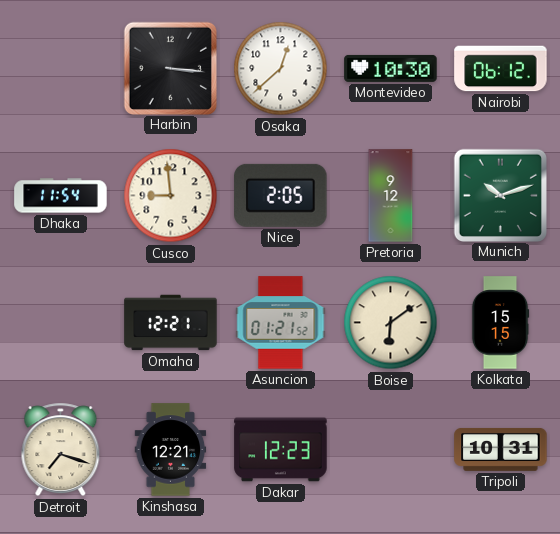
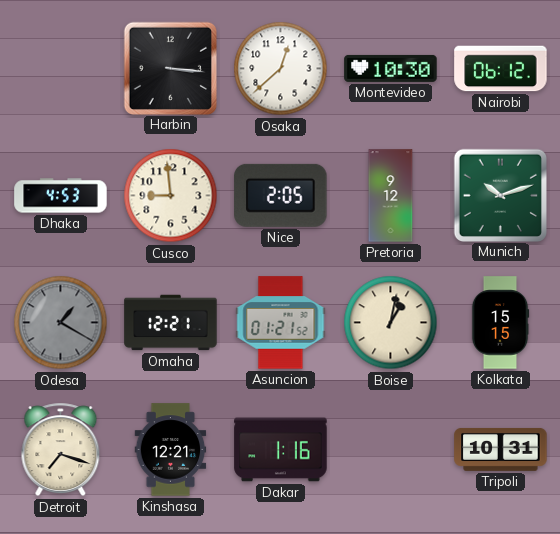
Dhaka: 11:54 -> 4:53 (61, 196)
Odesa: none -> 1:20 (61, 323)
Boise: 6:09 -> 1:02 (391, 323)
Dakar: 12:23 -> 1:16 (281, 450)
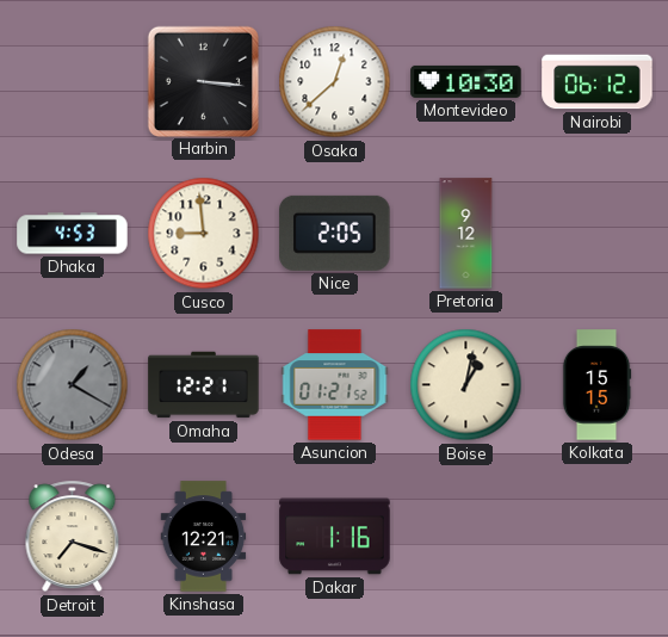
Munich: 10:12 -> none (500, 195)
Tripoli: 10:31 -> none (501, 449)
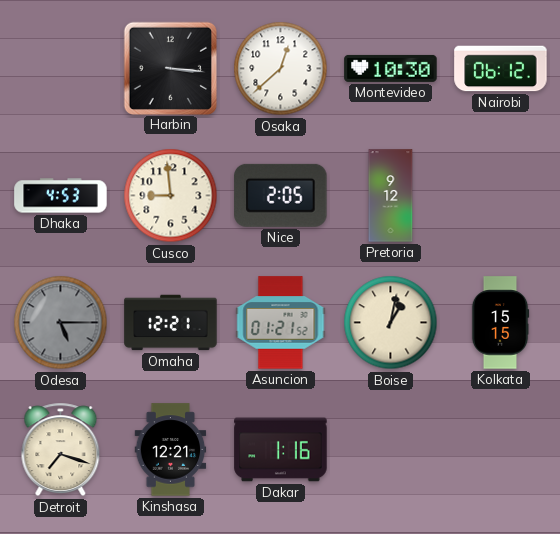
Odesa: 1:20 -> 5:15 (61, 323)
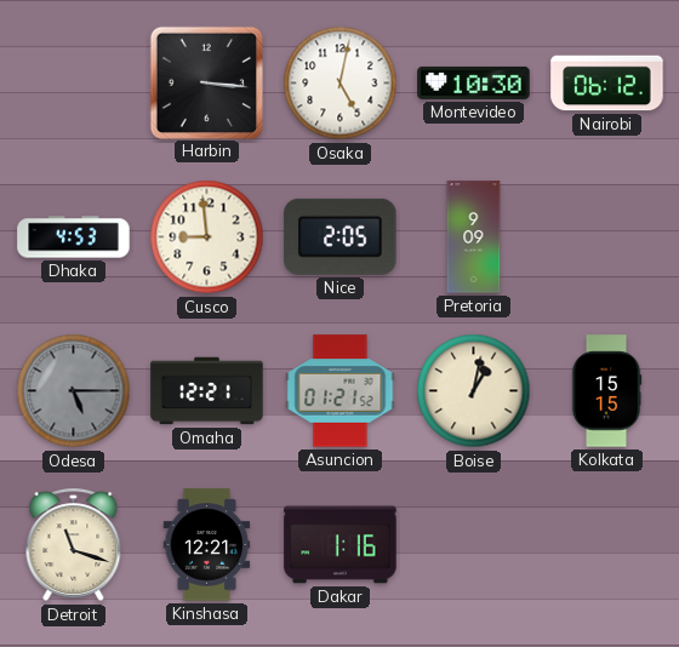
Osaka: 12:38 -> 5:02 (341, 84)
Pretoria: 9:12 -> 9:09 (474, 237)
Detroit: 7:18 -> 11:18 (74, 545)
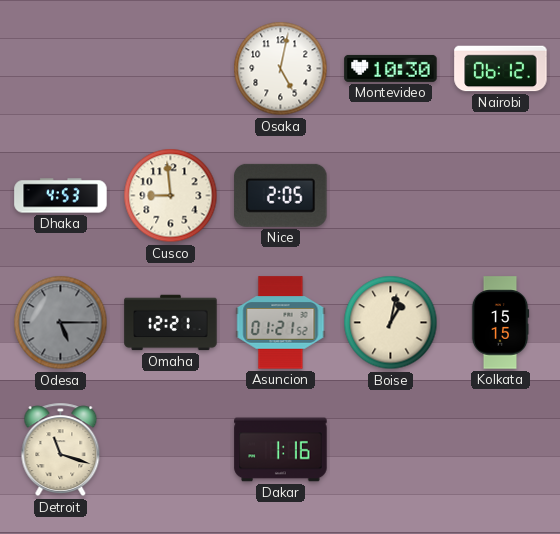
Harbin: 3:16 -> none (206, 82)
Pretoria: 9:09 -> none (474, 237)
Kinshasa: 12:21 -> none (207, 545)
